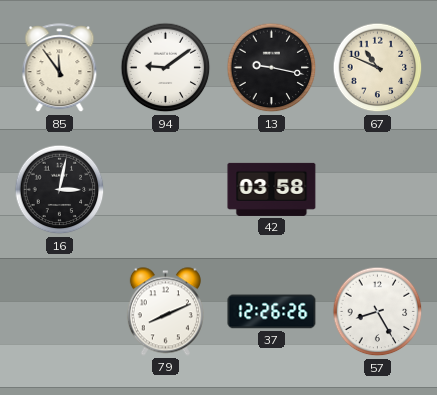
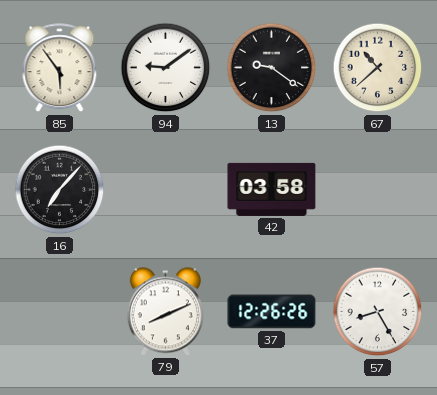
85: 11:54 -> 5:54 (60, 68)
13: 9:17 -> 9:21 (272, 68)
67: 10:49 -> 10:38 (378, 68)
16: 3:02 -> 7:07 (60, 190)
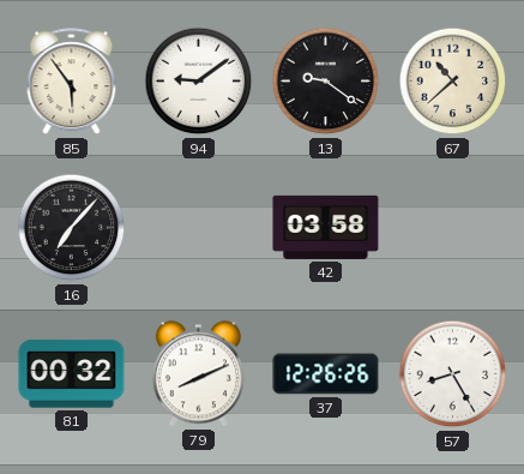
81: none -> 00:32 (72, 374)
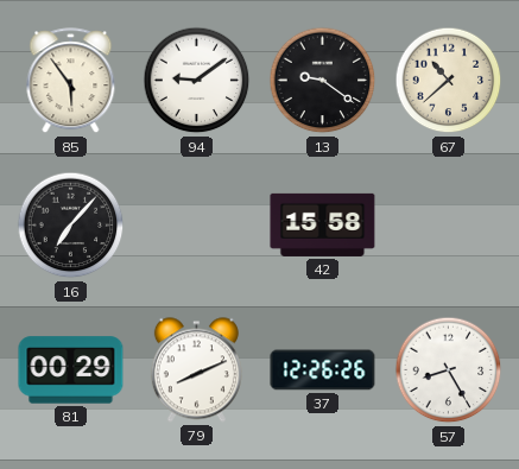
42: 03:58 -> 15:58 (323, 224)
81: 00:32 -> 00:29 (71, 370)
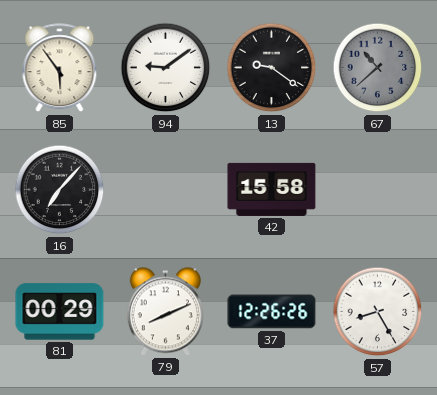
67 dial: cream -> grey (378, 68)
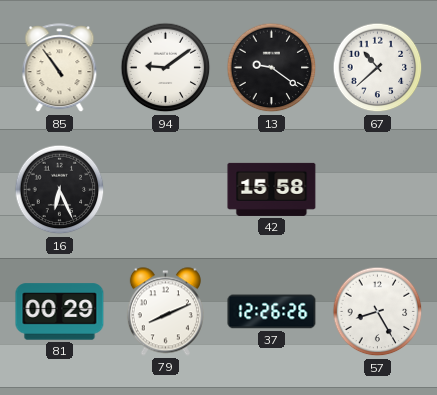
85: 5:54 -> 10:54 (60, 68)
67 dial: grey -> white (378, 68)
16: 7:07 -> 6:26 (60, 190)
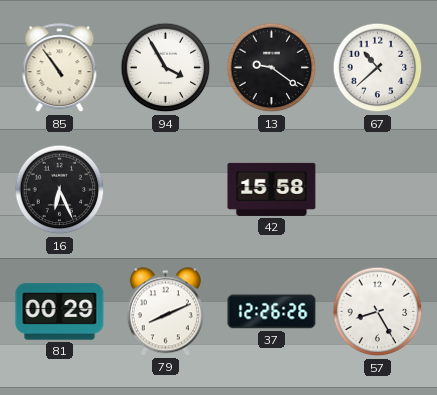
94: 9:09 -> 3:55 (166, 68)
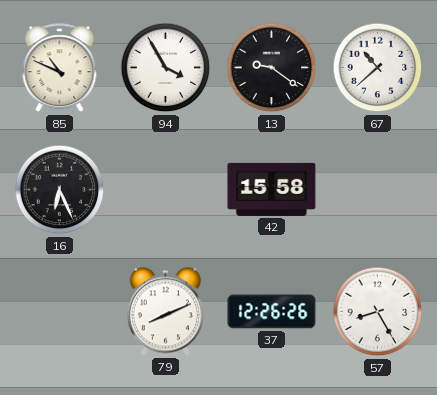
85: 10:54 -> 10:49 (60, 68)
81: 00:29 -> none (60, 312)
